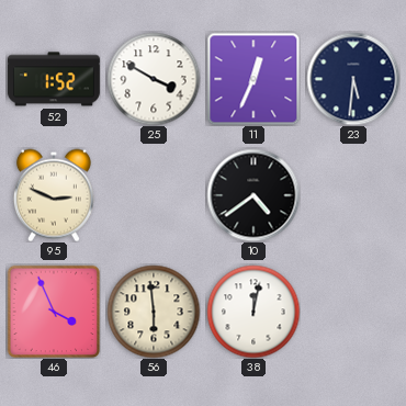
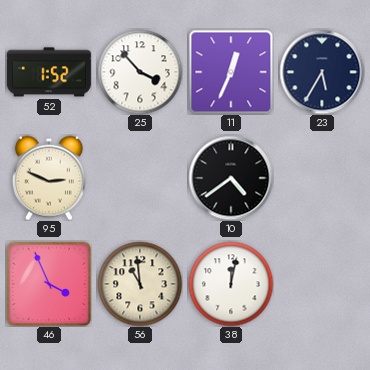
25: 3:50 -> 3:53 (140, 72)
23: 5:31 -> 5:35 (322, 72)
56: 5:59 -> 10:59 (140, 284)
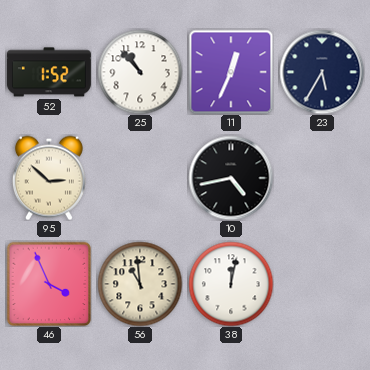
25: 3:53 -> 10:53 (140, 72)
95: 2:49 -> 2:52 (49, 178)
10: 4:39 -> 4:43 (231, 178)
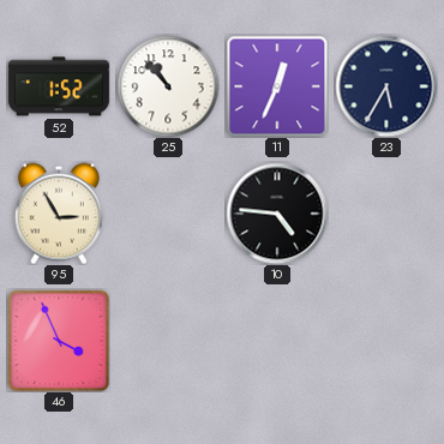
95: 2:52 -> 2:55 (59, 214)
10: 4:43 -> 4:46 (277, 214)
56: 10:59 -> none (140, 284)
38: 12:02 -> none (231, 284)
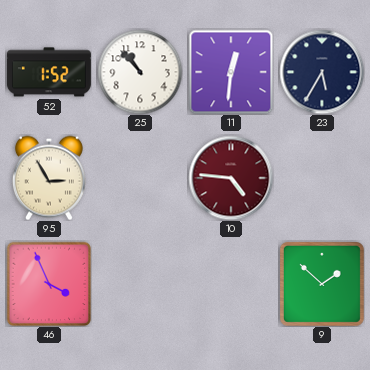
11: 12:34 -> 12:31 (231, 72)
10 dial: black -> burgundy (231, 178)
9: none -> 1:52 (322, 284)
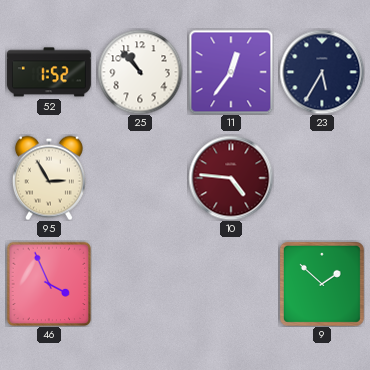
11: 12:31 -> 12:36 (231, 72)
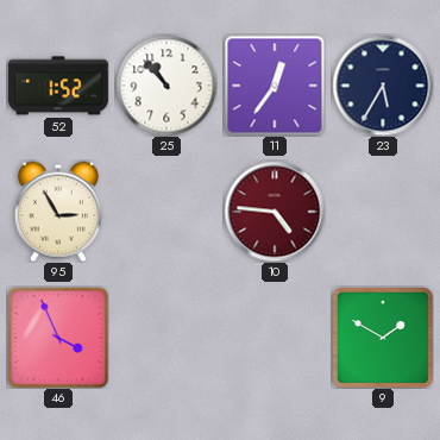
9: 1:52 -> 1:50 (383, 338)
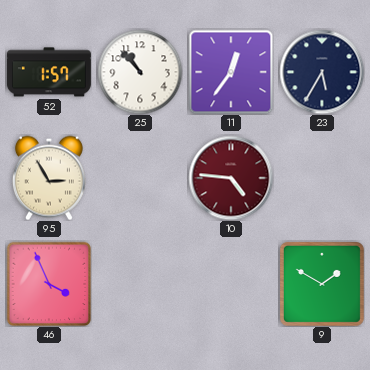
52: 1:52 -> 1:57 (49, 72)
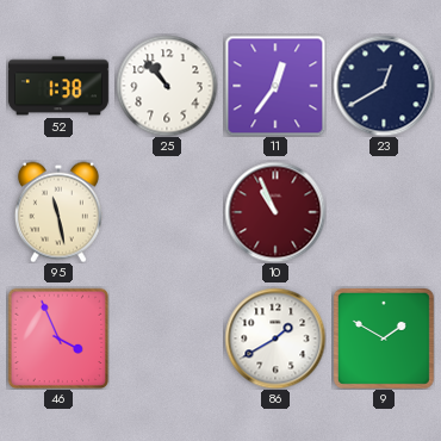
52: 1:57 -> 1:38 (58, 86)
23: 5:35 -> 12:40 (384, 86)
95: 2:55 -> 11:28 (58, 212)
10: 4:46 -> 10:56 (275, 212)
86: none -> 1:40 (275, 338)
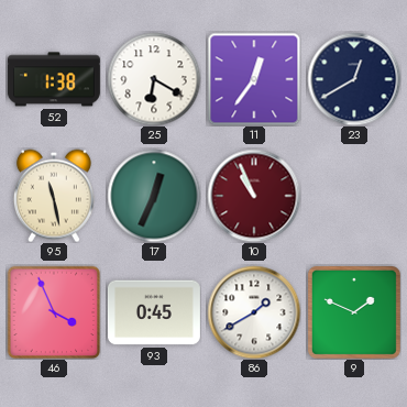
25: 10:53 -> 6:20 (154, 79)
17: none -> 12:34 (154, 196)
93: none -> 0:45 (154, 312)
9: 1:50 -> 1:49 (354, 312)
